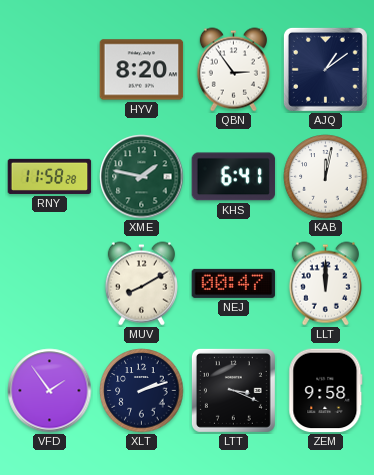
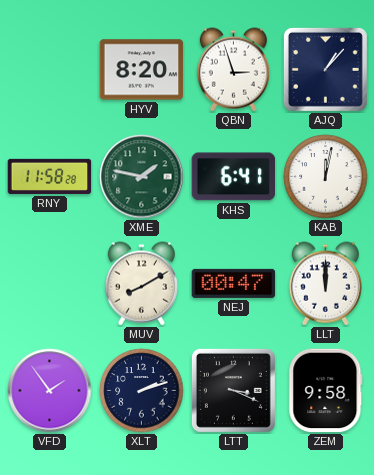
QBN: 2:54 -> 2:57 (233, 70)
AJQ: 1:09 -> 1:07 (325, 69)
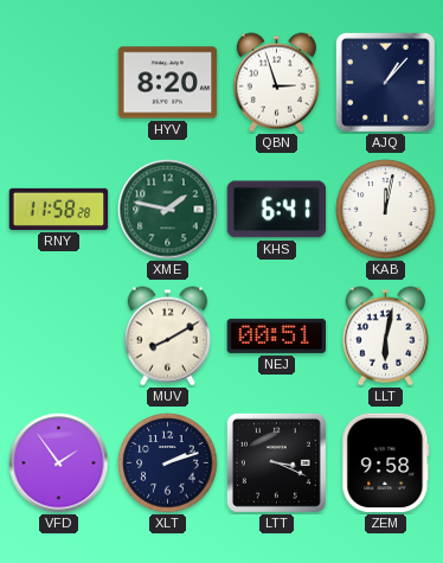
NEJ: 00:47 -> 00:51 (277, 335)
LLT: 12:00 -> 6:02 (385, 337)
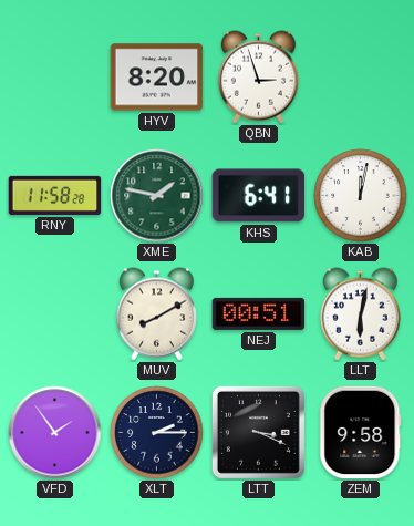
AJQ: 1:07 -> none (385, 82)
XLT: 2:12 -> 2:15 (157, 433)
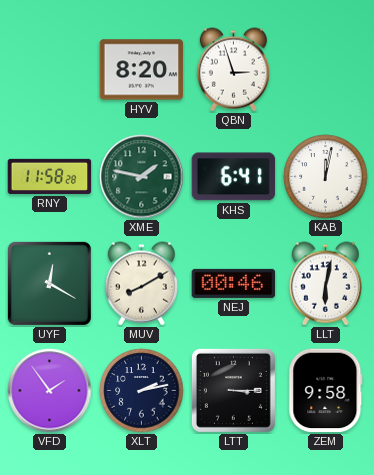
UYF: none -> 12:20 (49, 283)
NEJ: 00:51 -> 00:46 (234, 283)
XLT: 2:15 -> 2:13 (142, 391)
LTT: 3:19 -> 3:15 (233, 390)
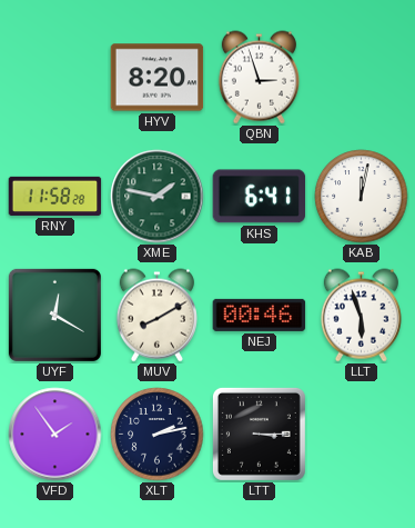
LLT: 6:02 -> 5:57 (361, 316)
ZEM: 9:58 -> none (326, 391)
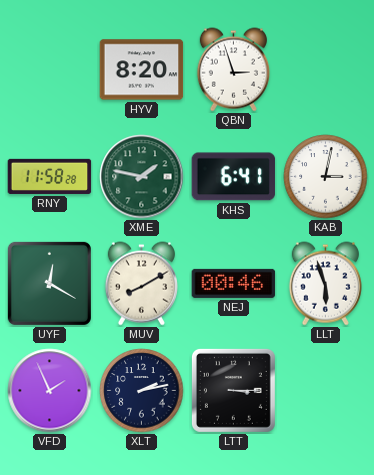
KAB: 12:02 -> 3:02 (326, 177)
VFD: 1:54 -> 1:56 (50, 391)
